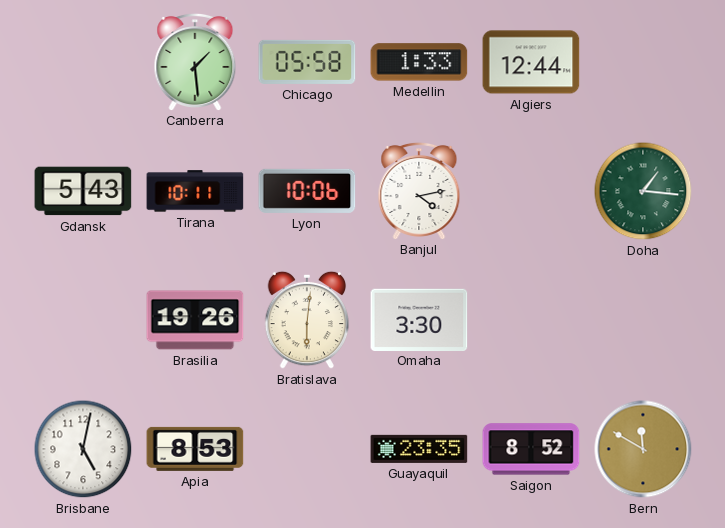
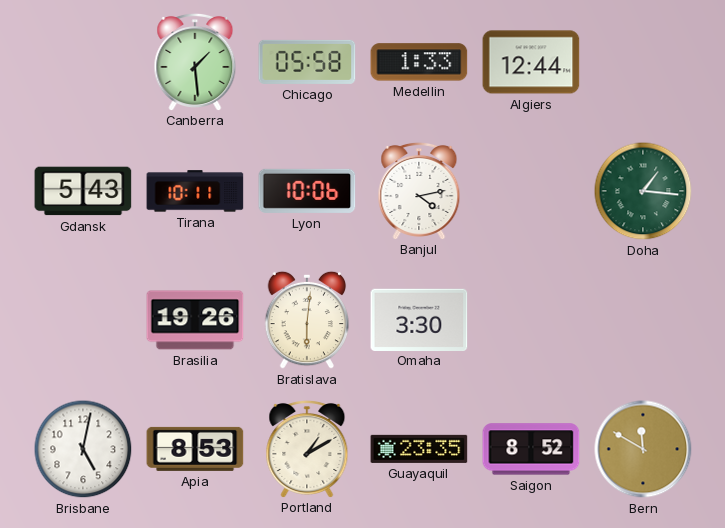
Portland: none -> 1:10 (307, 448)
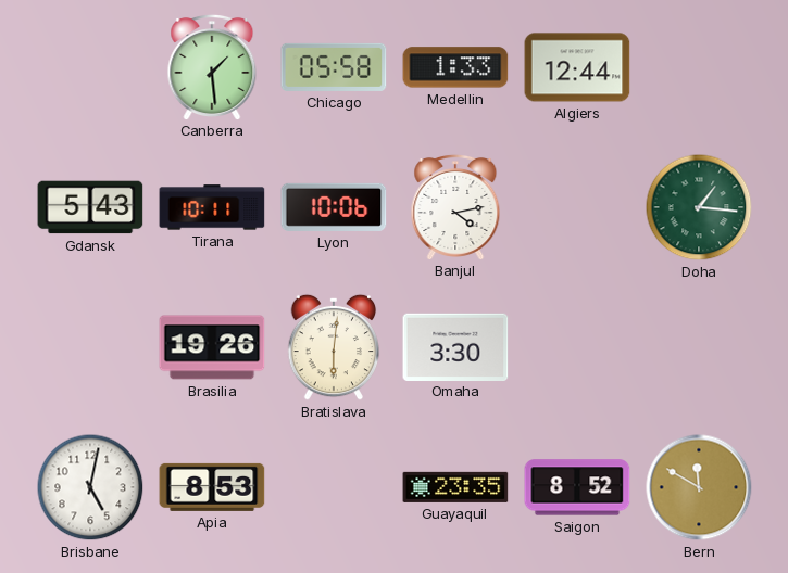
Portland: 1:10 -> none (307, 448)
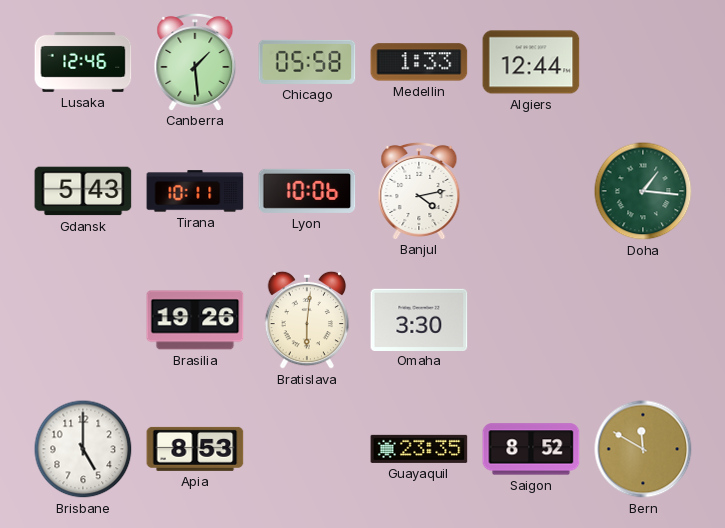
Lusaka: none -> 12:46 (83, 62)
Brisbane: 5:02 -> 5:00 (83, 449)
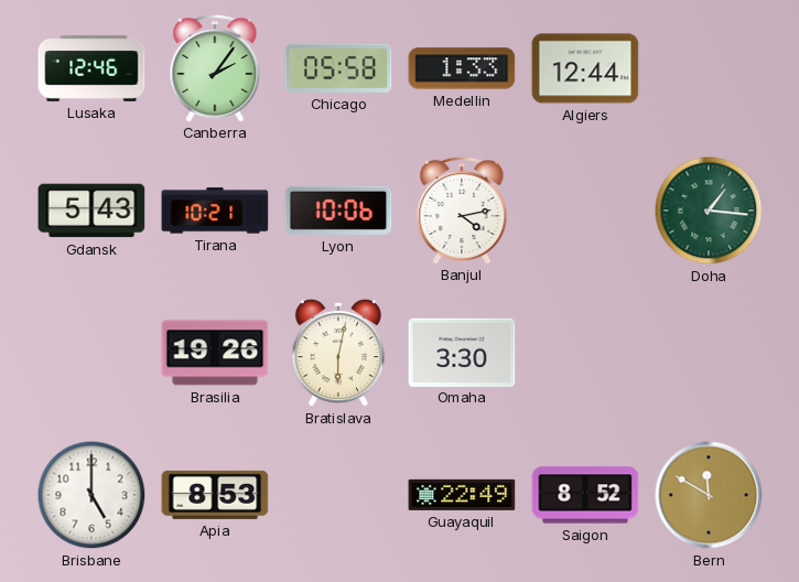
Canberra: 1:29 -> 2:06 (215, 67)
Tirana: 10:11 -> 10:21 (215, 211)
Bratislava: 6:01 -> 6:02 (338, 353)
Guayaquil: 23:35 -> 22:49 (462, 495)
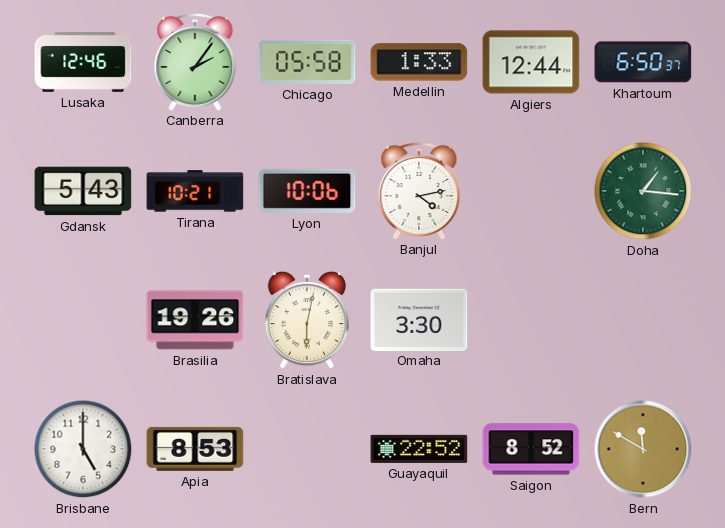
Khartoum: none -> 6:50 (643, 62)
Guayaquil: 22:49 -> 22:52 (419, 449)
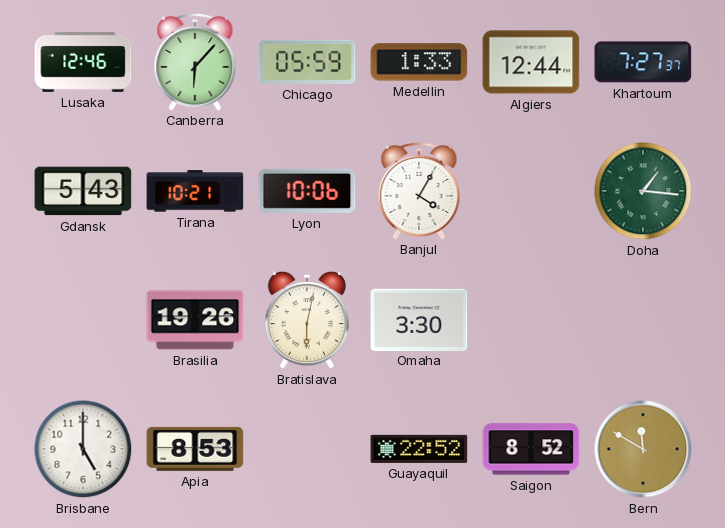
Canberra: 2:06 -> 6:07 (195, 61)
Chicago: 05:58 -> 05:59 (307, 62)
Khartoum: 6:50 -> 7:27 (643, 62)
Banjul: 4:13 -> 4:05 (419, 190)
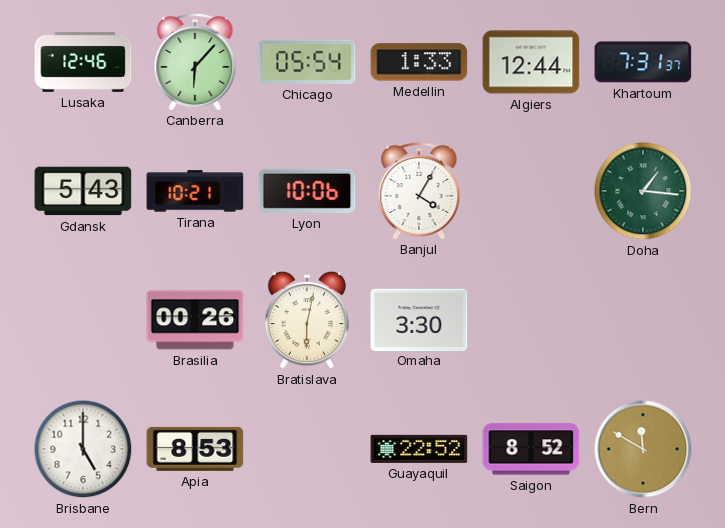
Chicago: 05:59 -> 05:54 (307, 62)
Khartoum: 7:27 -> 7:31 (643, 62)
Brasilia: 19:26 -> 00:26 (195, 320)
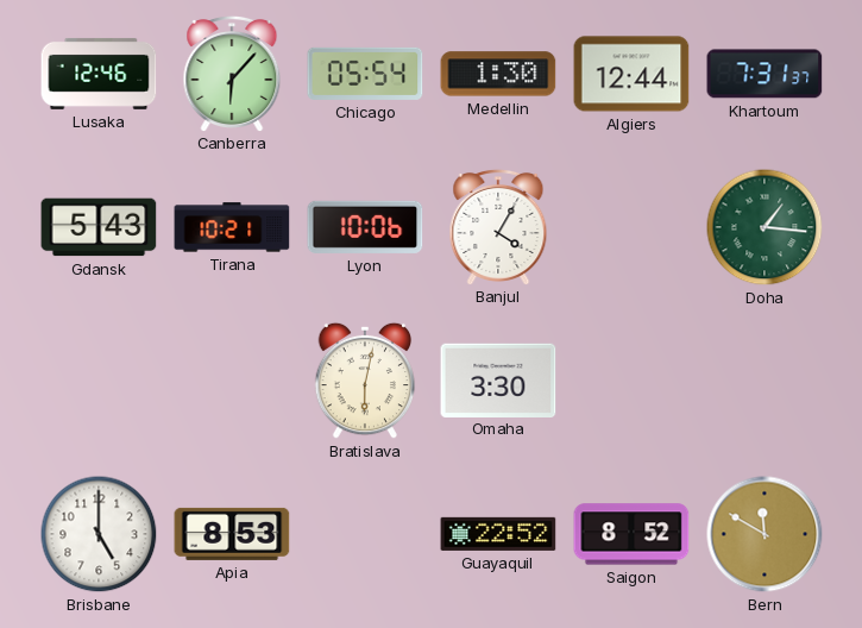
Medellin: 1:33 -> 1:30 (498, 74)
Brasilia: 00:26 -> none (195, 320)
